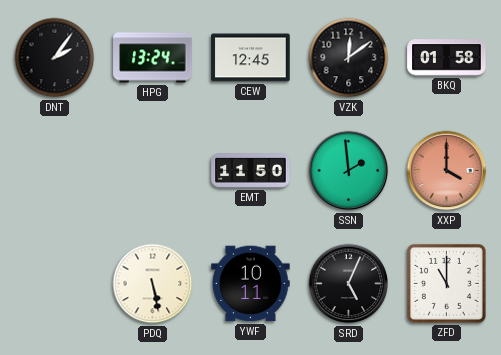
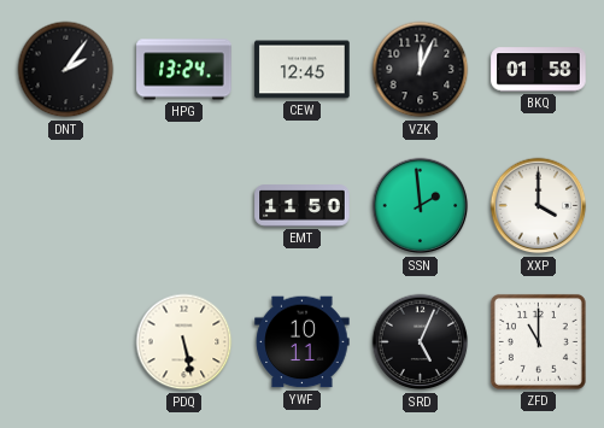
VZK: 12:09 -> 12:04 (421, 70)
XXP dial: salmon -> white (539, 206)
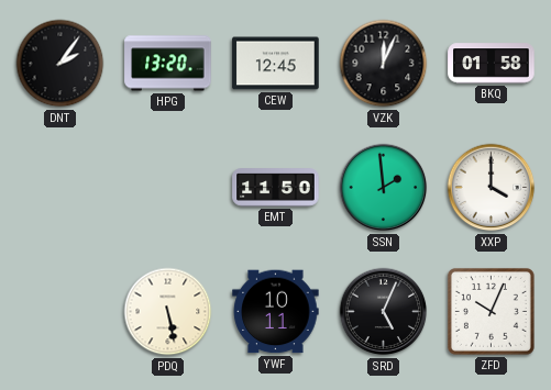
HPG: 13:24 -> 13:20 (168, 64)
ZFD: 11:00 -> 10:04 (491, 311)
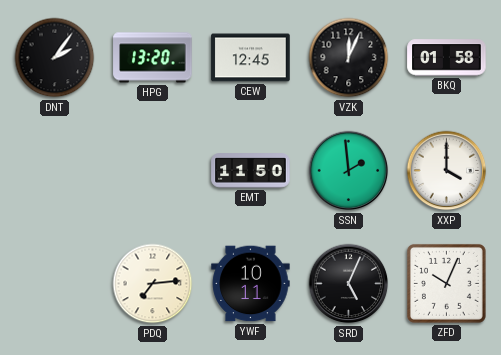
PDQ: 5:28 -> 7:14 (153, 284)
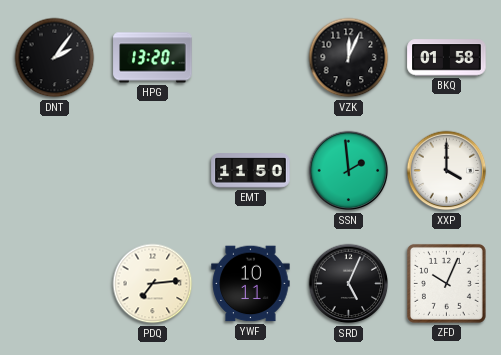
CEW: 12:45 -> none (251, 58)
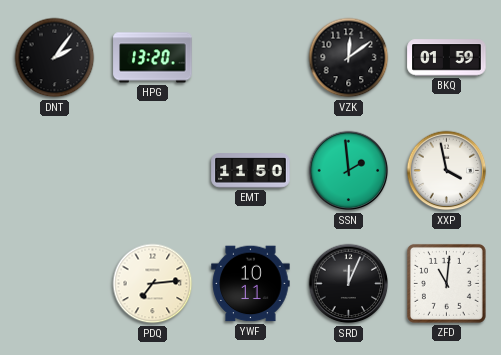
VZK: 12:04 -> 12:09 (349, 58)
BKQ: 01:58 -> 01:59 (447, 58)
XXP: 4:00 -> 3:58 (447, 171)
SRD: 5:04 -> 12:04 (349, 284)
ZFD: 10:04 -> 11:01 (446, 283)
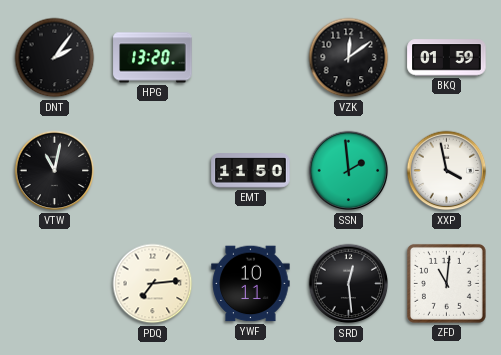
VTW: none -> 11:02 (55, 171)
SRD: 12:04 -> 12:29 (349, 284)
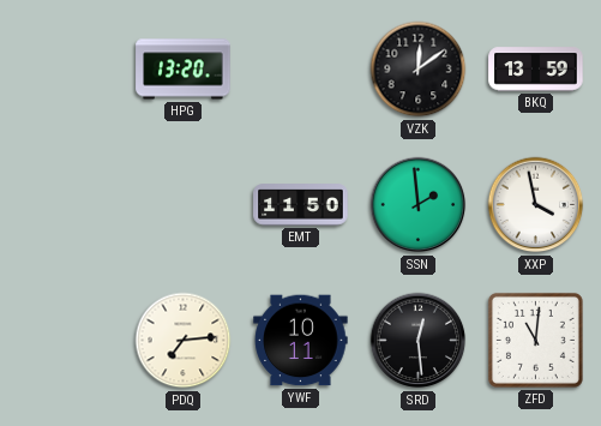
DNT: 2:06 -> none (55, 58)
BKQ: 01:59 -> 13:59 (536, 70)
VTW: 11:02 -> none (55, 171)
